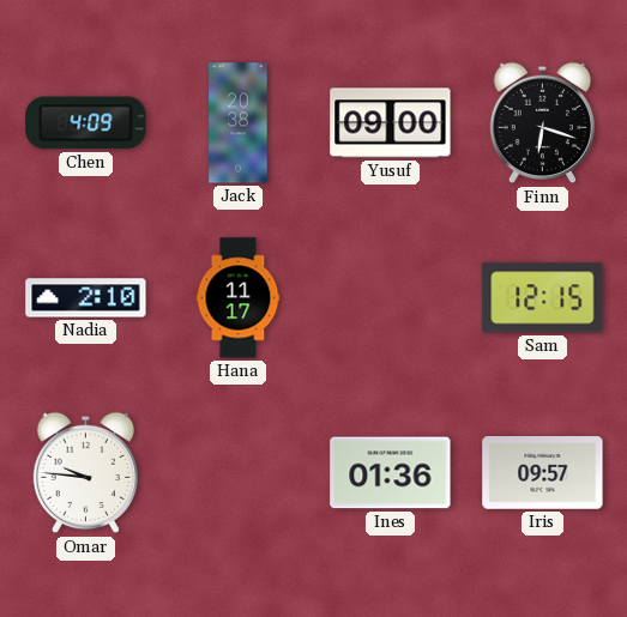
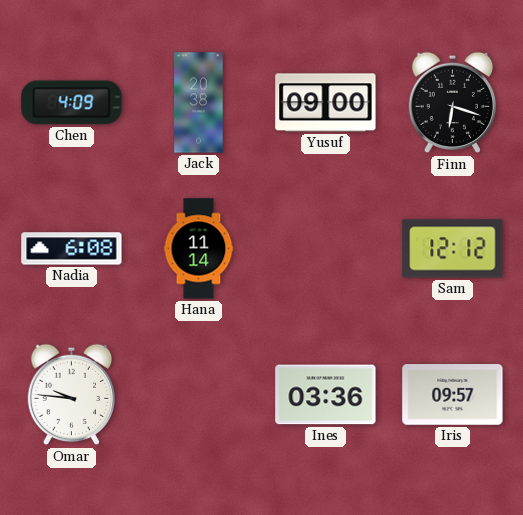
Nadia: 2:10 -> 6:08 (72, 249)
Hana: 11:17 -> 11:14 (199, 249)
Sam: 12:15 -> 12:12 (453, 249)
Ines: 01:36 -> 03:36 (326, 395)
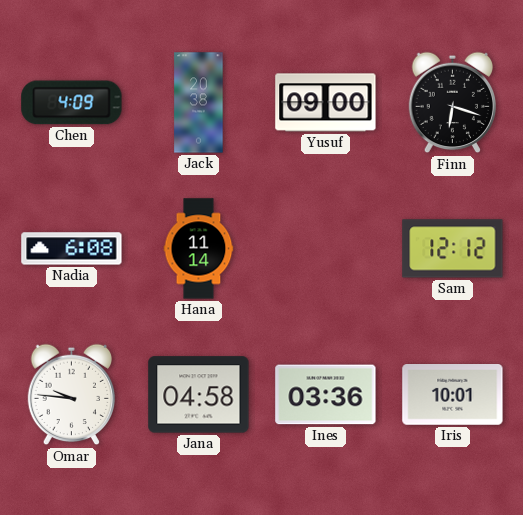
Jana: none -> 04:58 (199, 395)
Iris: 09:57 -> 10:01 (453, 395)
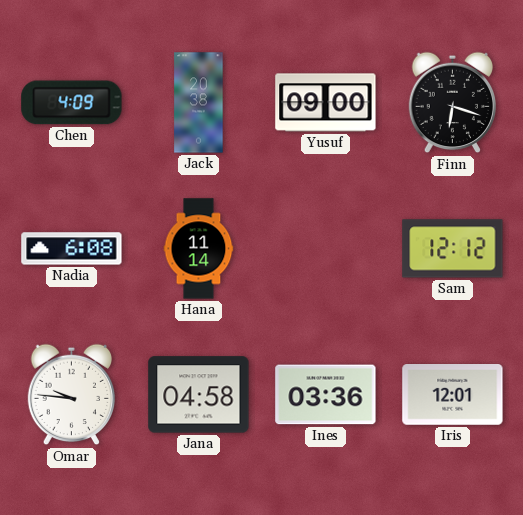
Iris: 10:01 -> 12:01 (453, 395)
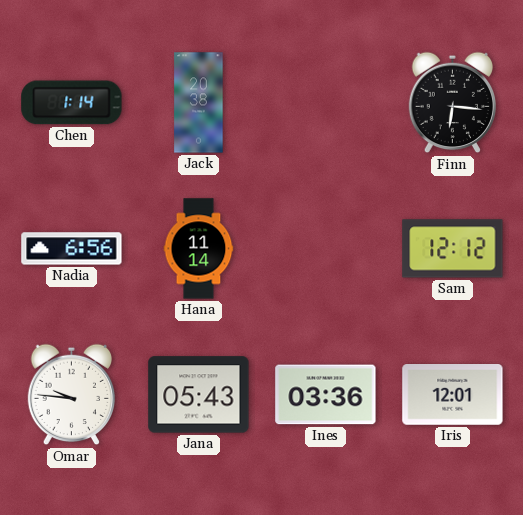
Chen: 4:09 -> 1:14 (72, 103)
Yusuf: 09:00 -> none (326, 103)
Finn: 6:18 -> 6:16 (452, 103)
Nadia: 6:08 -> 6:56 (72, 249)
Jana: 04:58 -> 05:43 (199, 395)
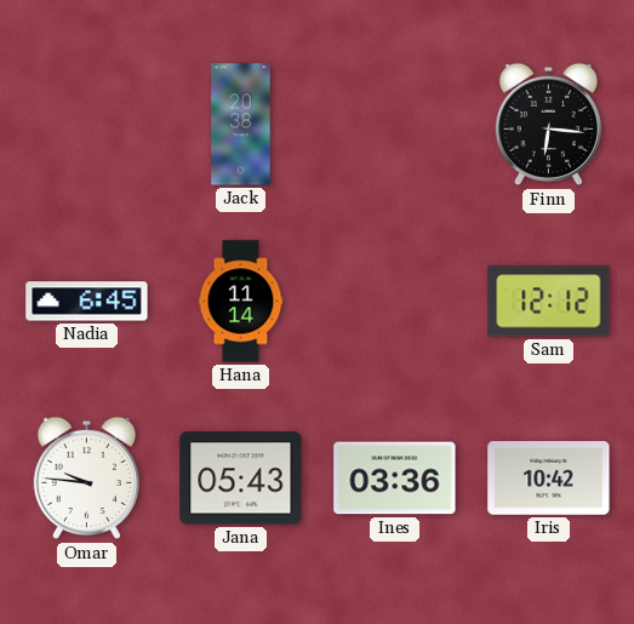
Chen: 1:14 -> none (72, 103)
Nadia: 6:56 -> 6:45 (87, 302)
Iris: 12:01 -> 10:42 (549, 479)
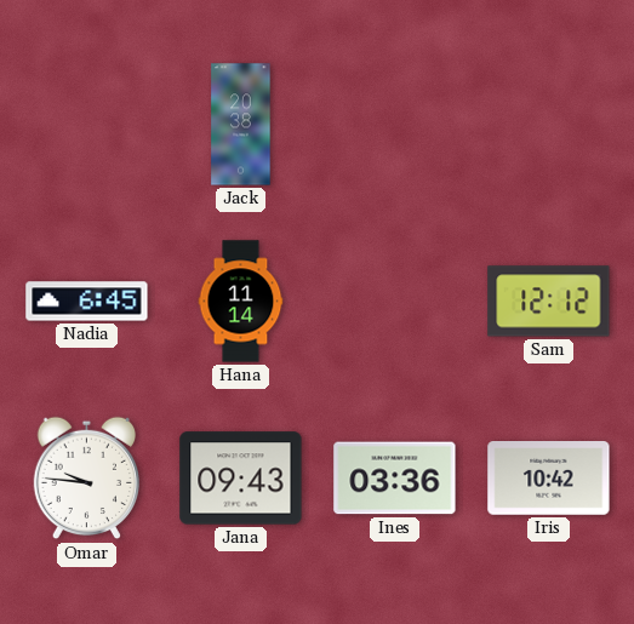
Finn: 6:16 -> none (548, 125)
Jana: 05:43 -> 09:43 (241, 479)
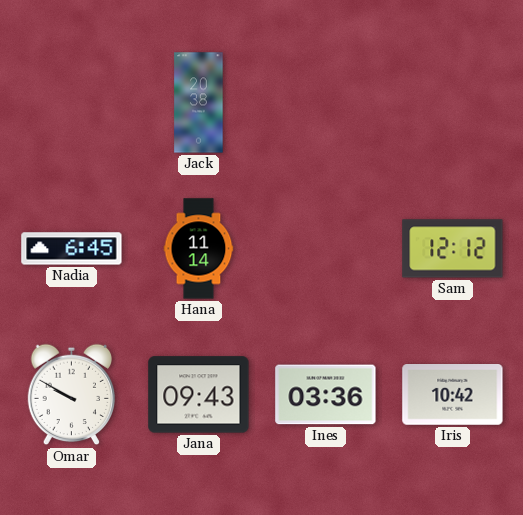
Omar: 9:46 -> 9:50 (71, 395)
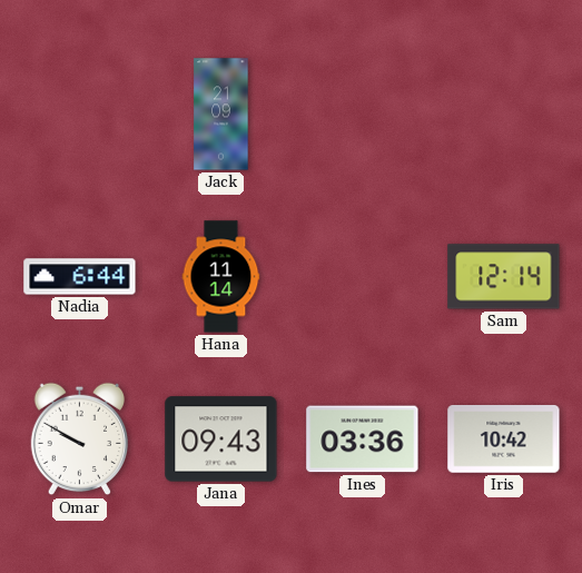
Jack: 20:38 -> 21:09 (221, 115)
Nadia: 6:45 -> 6:44 (80, 277)
Sam: 12:12 -> 12:14 (504, 277)
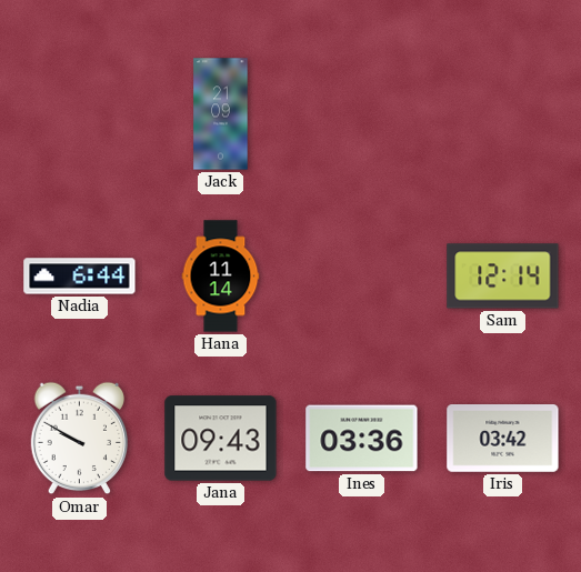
Iris: 10:42 -> 03:42 (503, 439)
